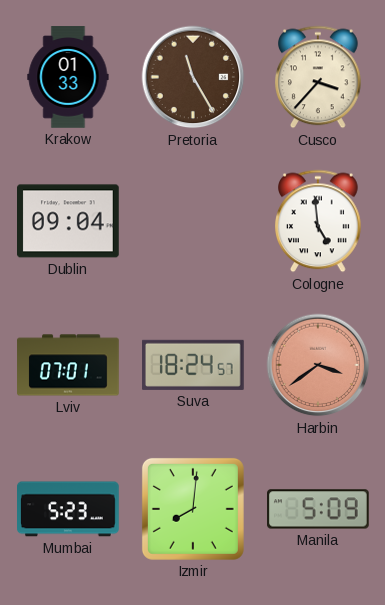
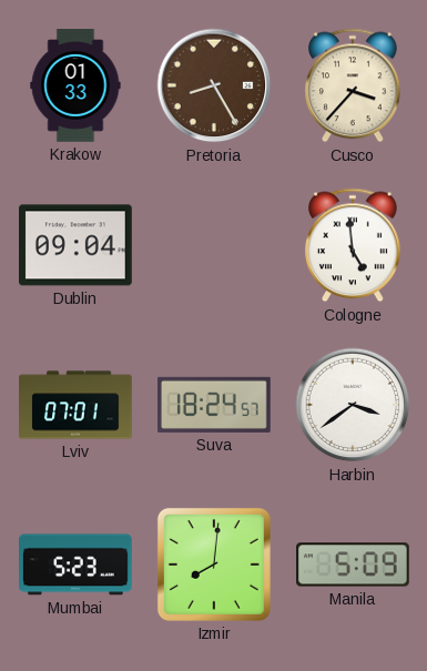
Pretoria: 11:25 -> 8:25 (214, 85)
Harbin dial: salmon -> white (353, 405)
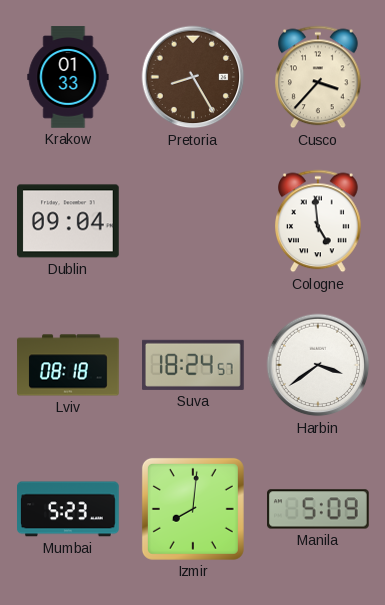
Lviv: 07:01 -> 08:18 (68, 365)
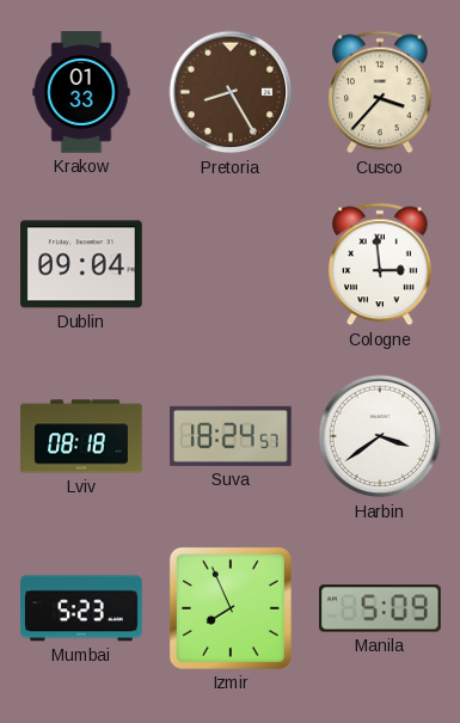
Cologne: 4:59 -> 2:59 (381, 264)
Izmir: 8:01 -> 7:56 (231, 608)
